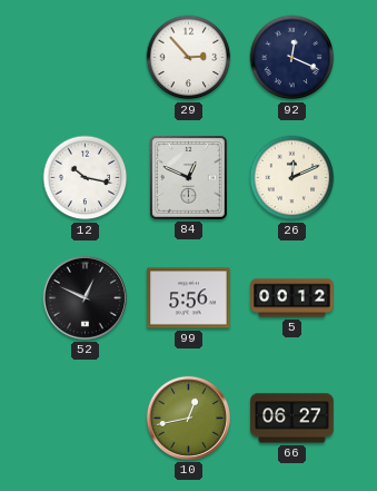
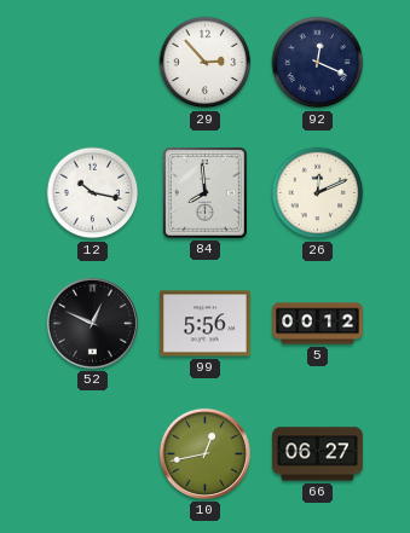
84: 12:49 -> 7:59 (206, 193)
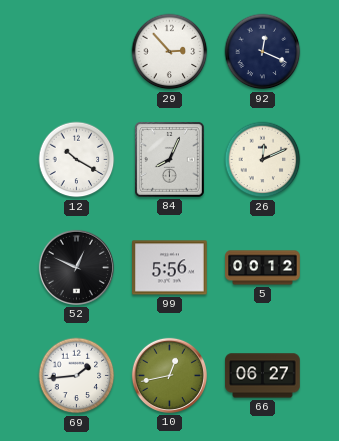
12: 10:17 -> 10:20 (77, 160)
84: 7:59 -> 8:04 (170, 160)
69: none -> 1:44 (77, 376)
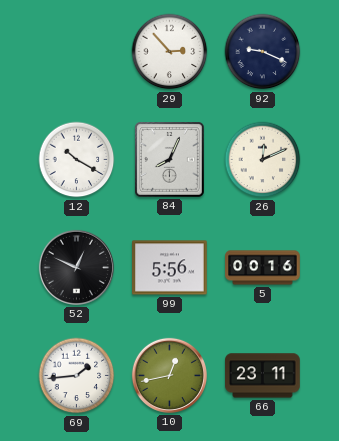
92: 12:19 -> 9:19 (263, 52)
5: 00:12 -> 00:16 (263, 268)
66: 06:27 -> 23:11 (263, 376)
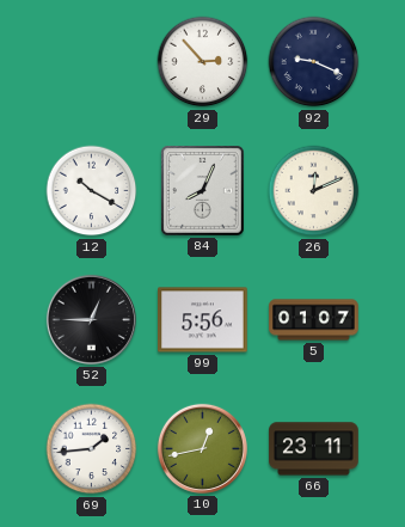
52: 12:49 -> 12:45 (91, 319)
5: 00:16 -> 01:07 (314, 320)
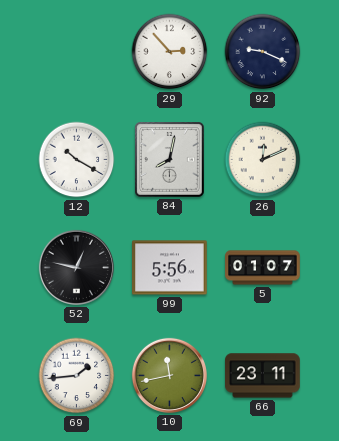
84: 8:04 -> 8:02 (170, 160)
52: 12:45 -> 12:47 (76, 267)
10: 12:43 -> 11:43 (169, 375)
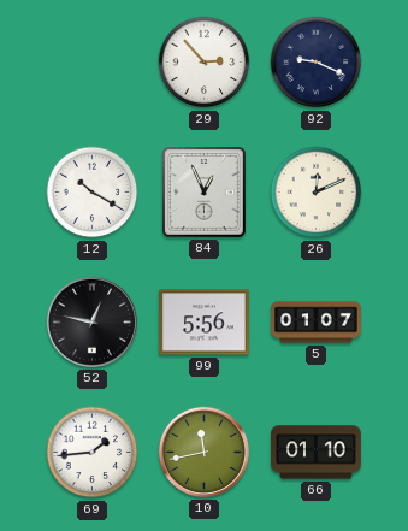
84: 8:02 -> 12:56 (205, 193)
66: 23:11 -> 01:10 (317, 453)
